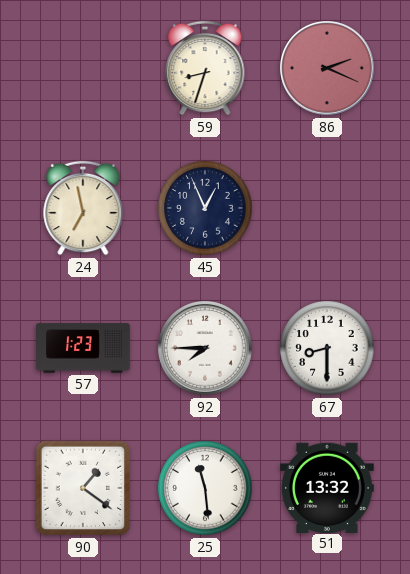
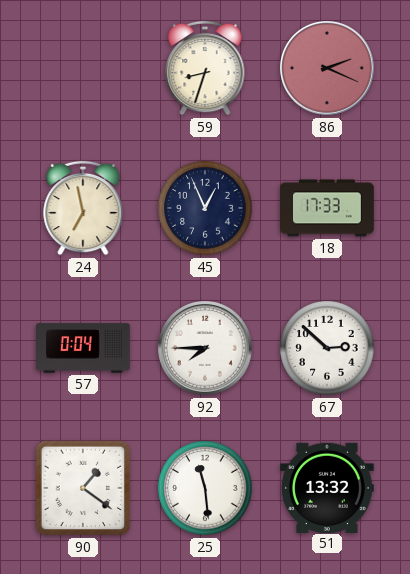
18: none -> 17:33 (327, 208)
57: 1:23 -> 0:04 (84, 348)
67: 8:30 -> 2:52 (327, 348)
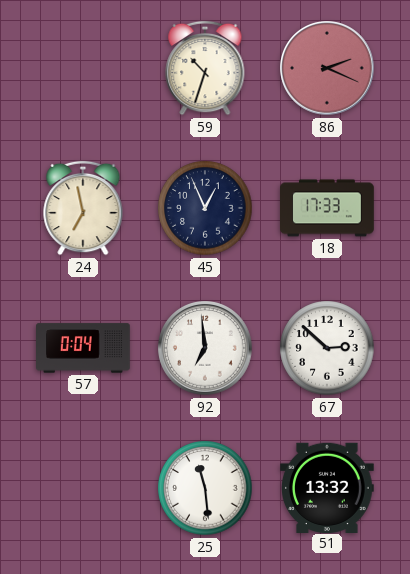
59: 8:33 -> 10:33 (205, 68)
92: 7:45 -> 6:59 (205, 348)
90: 1:21 -> none (83, 488)
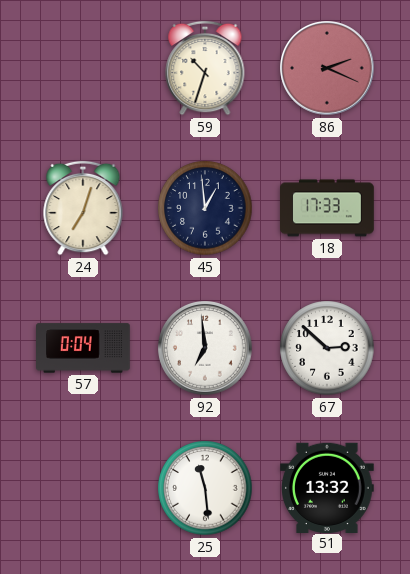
24: 6:58 -> 7:03 (83, 208)
45: 12:56 -> 12:59 (205, 208)
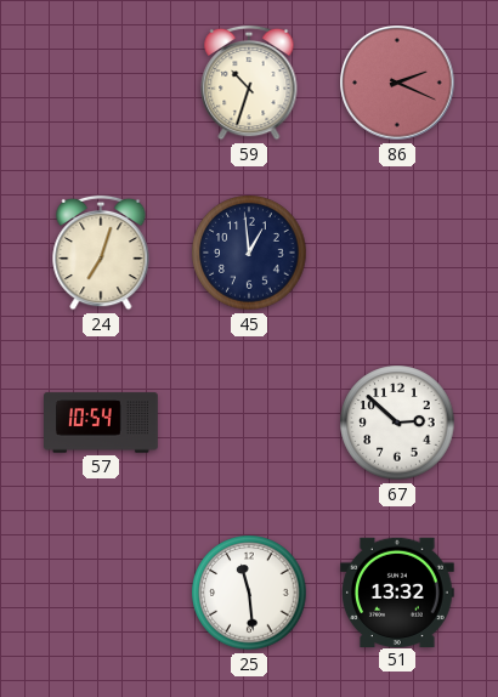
18: 17:33 -> none (327, 208)
57: 0:04 -> 10:54 (102, 423)
92: 6:59 -> none (205, 348)
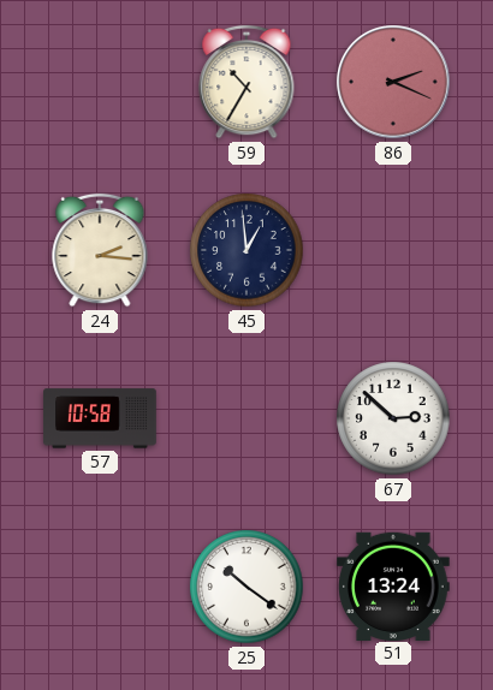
59: 10:33 -> 10:35 (246, 82)
24: 7:03 -> 2:16 (100, 250)
57: 10:54 -> 10:58 (101, 418)
25: 11:29 -> 10:21 (246, 587)
51: 13:32 -> 13:24 (394, 585)
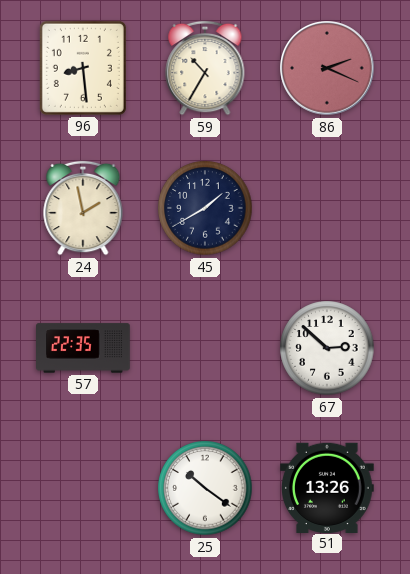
96: none -> 8:29 (83, 68)
24: 2:16 -> 1:58 (83, 208)
45: 12:59 -> 1:40 (205, 208)
57: 10:58 -> 22:35 (84, 348)
51: 13:24 -> 13:26 (328, 487)
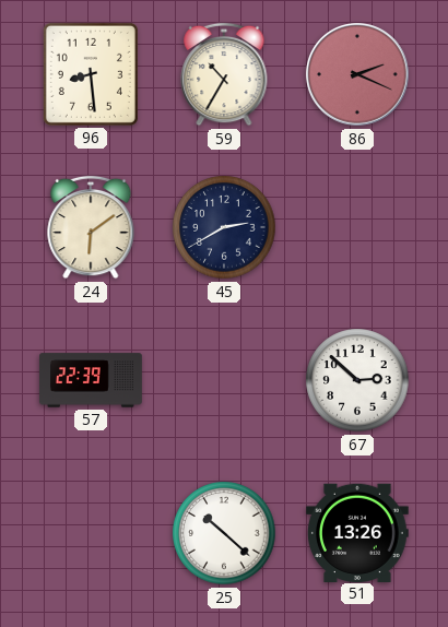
24: 1:58 -> 6:09 (91, 227)
45: 1:40 -> 2:40 (224, 227)
57: 22:35 -> 22:39 (92, 380)
25: 10:21 -> 10:22 (224, 533)
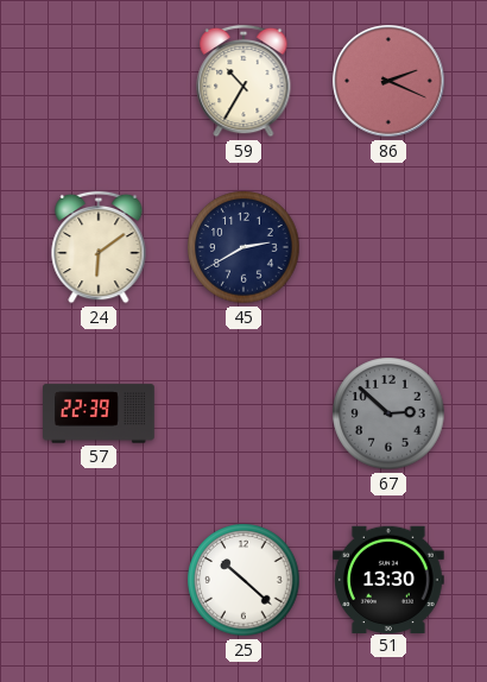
96: 8:29 -> none (91, 74)
67 dial: white -> grey (388, 413)
51: 13:26 -> 13:30 (390, 579)
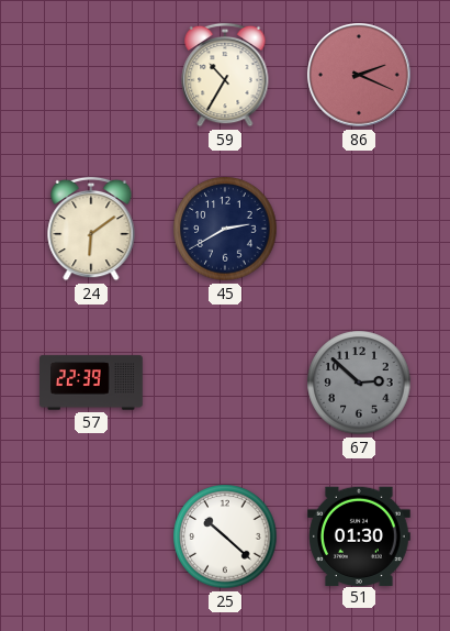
51: 13:30 -> 01:30 (360, 535)
